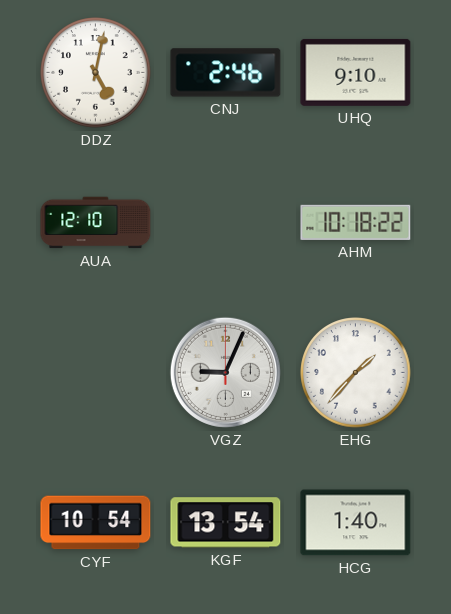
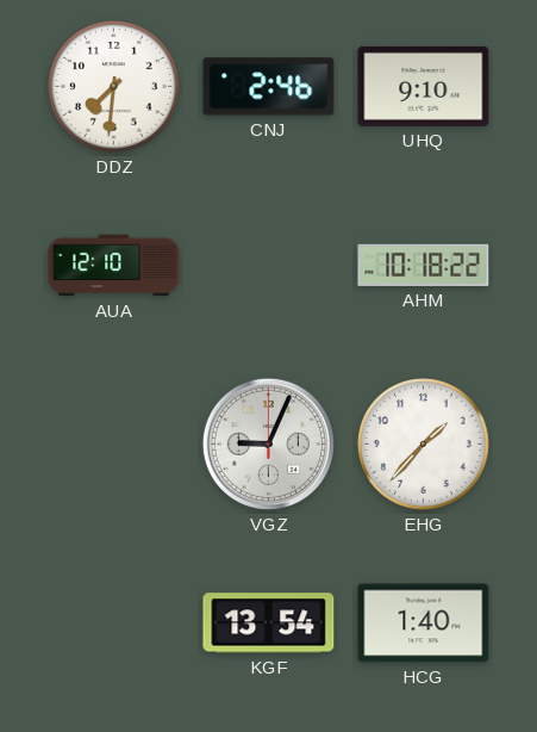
DDZ: 5:02 -> 7:31 (114, 87)
CYF: 10:54 -> none (96, 523)
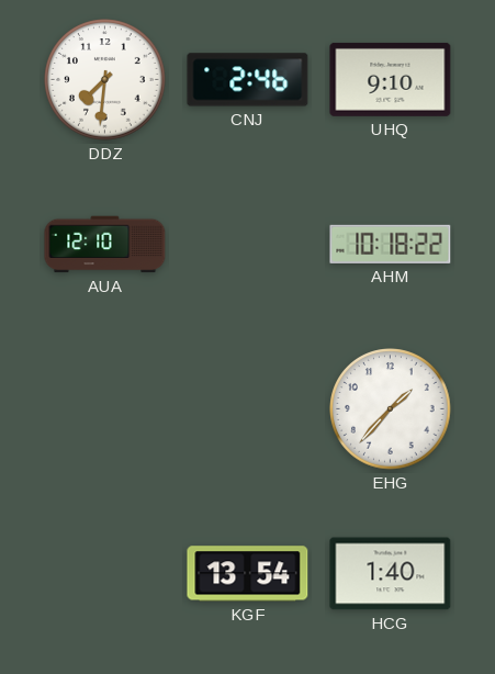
VGZ: 9:04 -> none (268, 443)
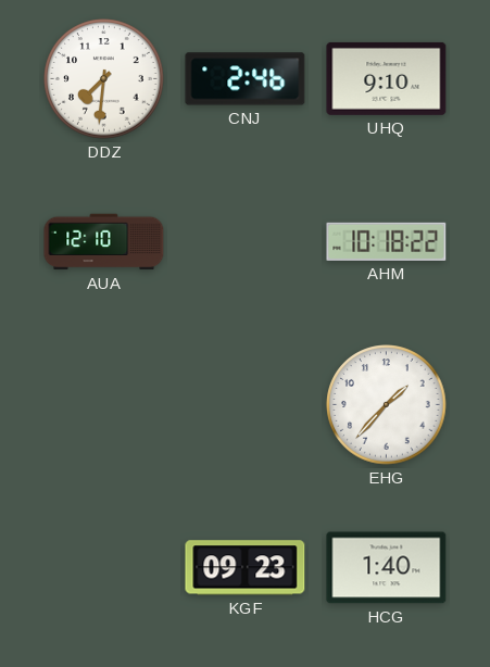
KGF: 13:54 -> 09:23 (246, 568)
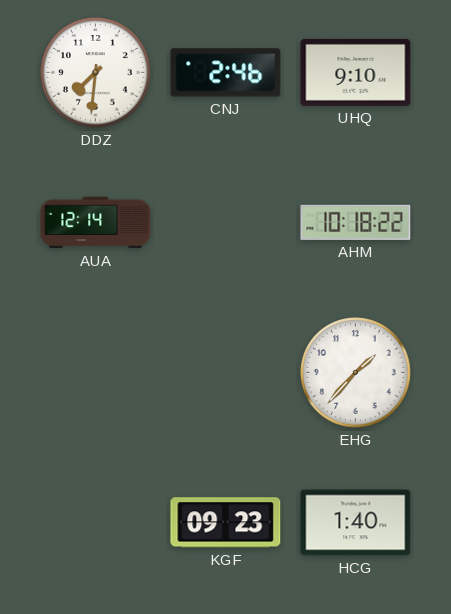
AUA: 12:10 -> 12:14 (96, 223)
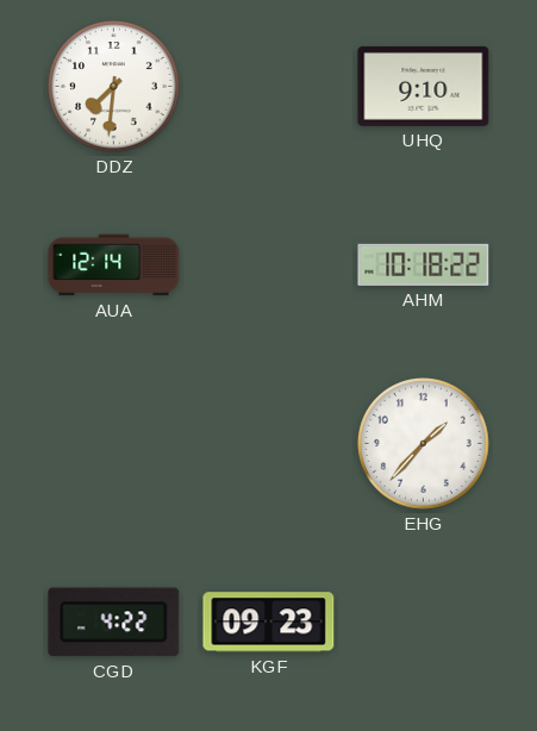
CNJ: 2:46 -> none (226, 73)
CGD: none -> 4:22 (114, 623)
HCG: 1:40 -> none (356, 523)
